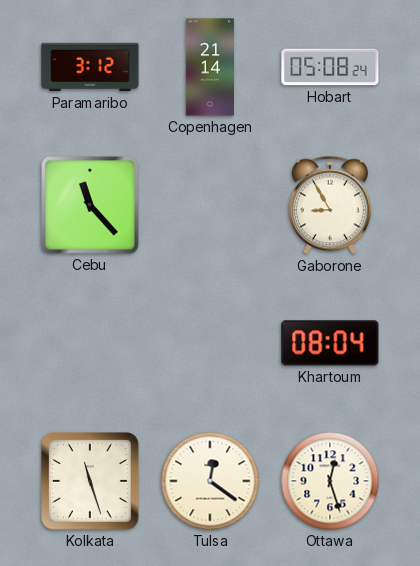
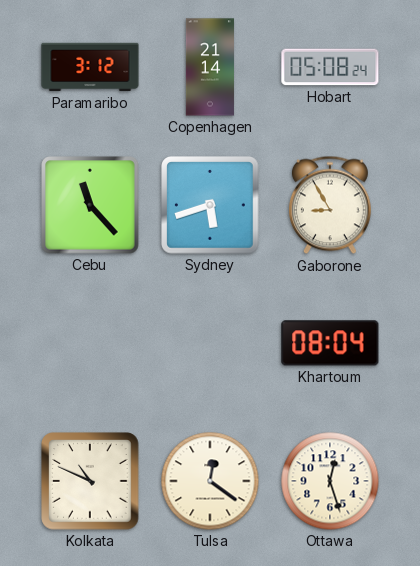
Sydney: none -> 5:42 (210, 205)
Kolkata: 11:27 -> 10:49 (90, 481)
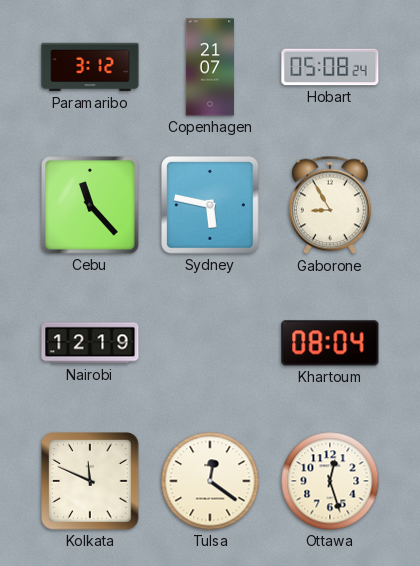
Copenhagen: 21:14 -> 21:07 (210, 67)
Sydney: 5:42 -> 5:47 (210, 205)
Nairobi: none -> 12:19 (90, 343)
Kolkata: 10:49 -> 11:49 (90, 481)
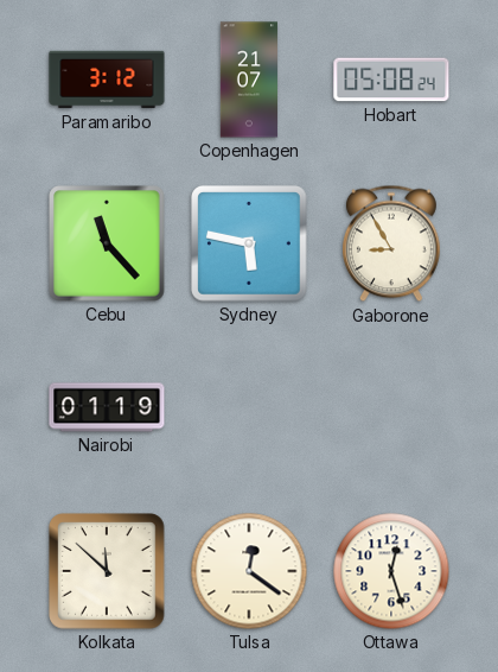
Nairobi: 12:19 -> 01:19 (107, 407)
Khartoum: 08:04 -> none (330, 343)
Kolkata: 11:49 -> 11:52 (107, 571)
